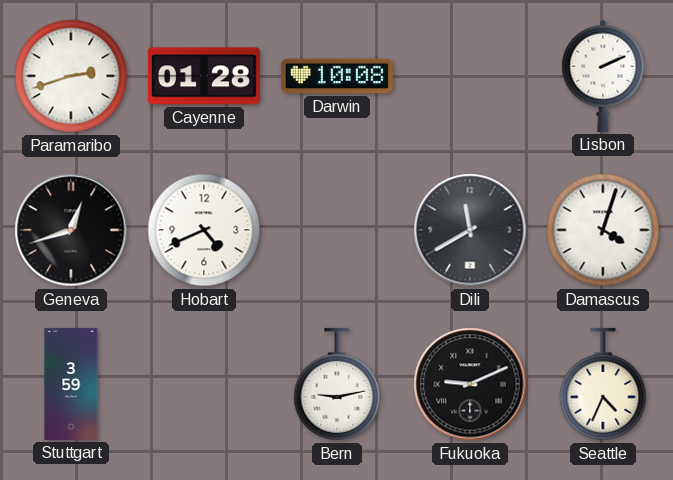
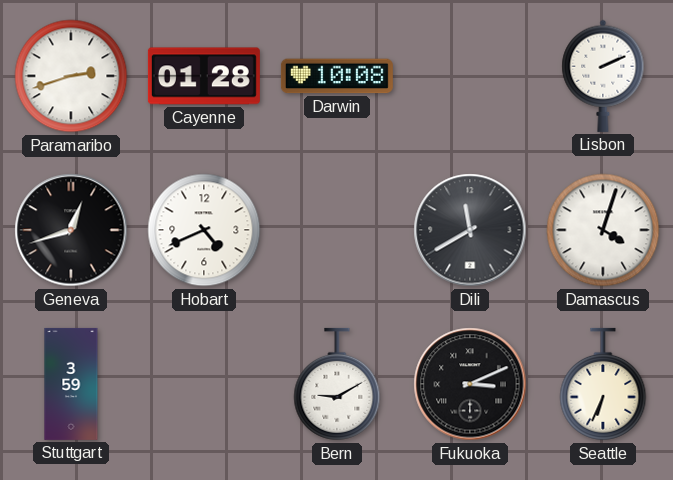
Bern: 9:13 -> 9:10 (337, 384)
Fukuoka: 9:11 -> 3:11 (470, 384)
Seattle: 4:34 -> 6:34 (603, 384)
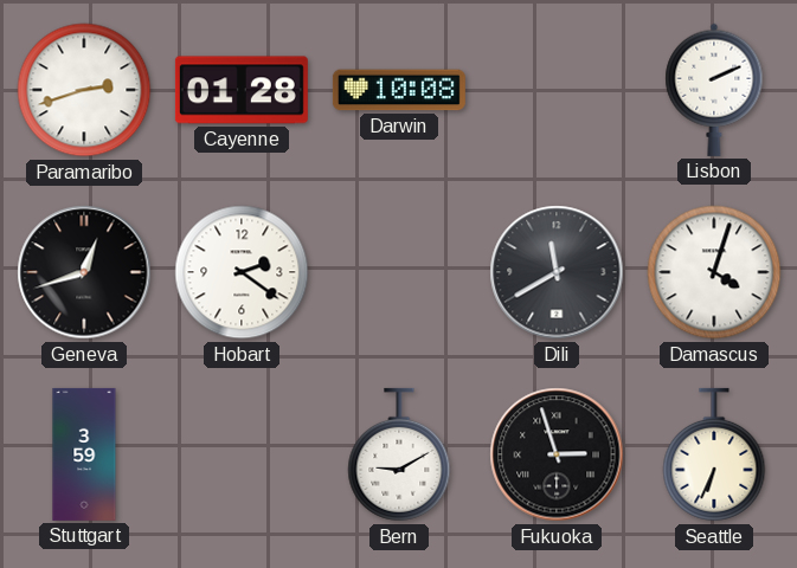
Hobart: 4:41 -> 2:21 (242, 272)
Fukuoka: 3:11 -> 2:57 (557, 454)
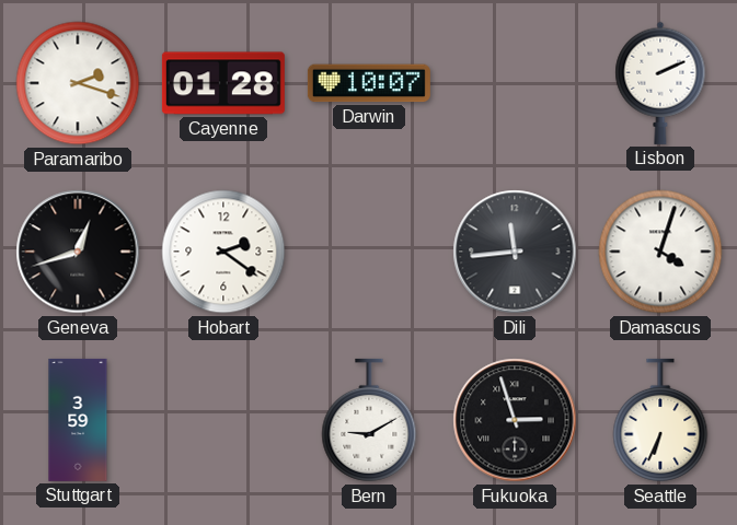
Paramaribo: 2:42 -> 2:18 (78, 83)
Darwin: 10:08 -> 10:07 (369, 83)
Dili: 11:40 -> 11:44 (515, 252)
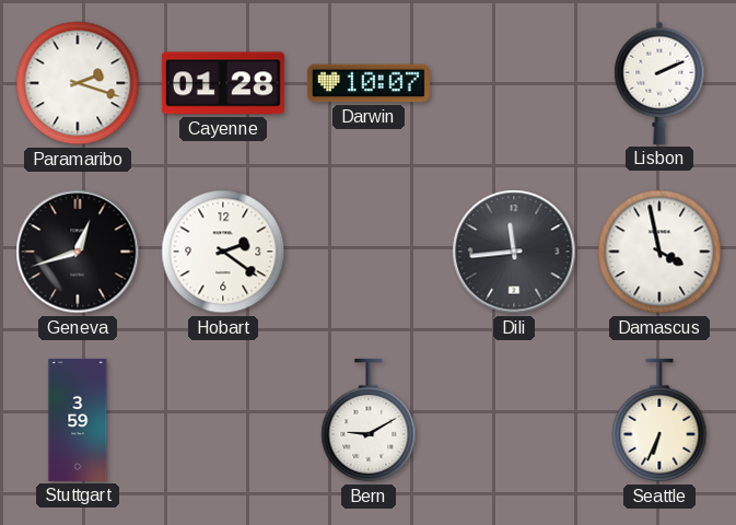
Damascus: 4:03 -> 3:58 (659, 252)
Fukuoka: 2:57 -> none (515, 420)
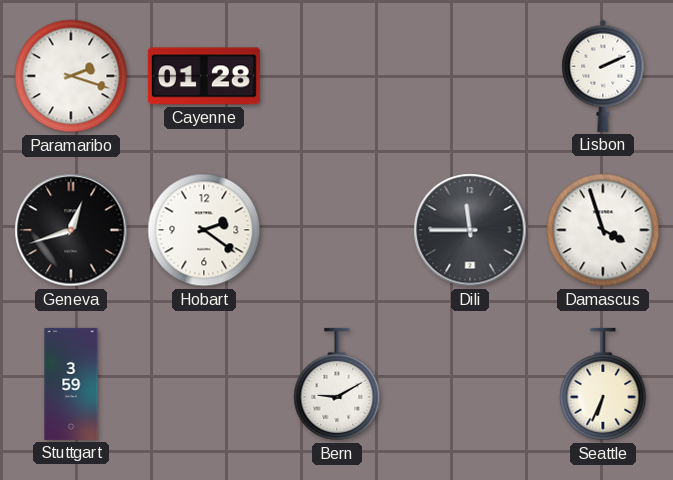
Darwin: 10:07 -> none (369, 83)
Dili: 11:44 -> 11:45 (470, 230)
Damascus: 3:58 -> 3:57 (603, 230)
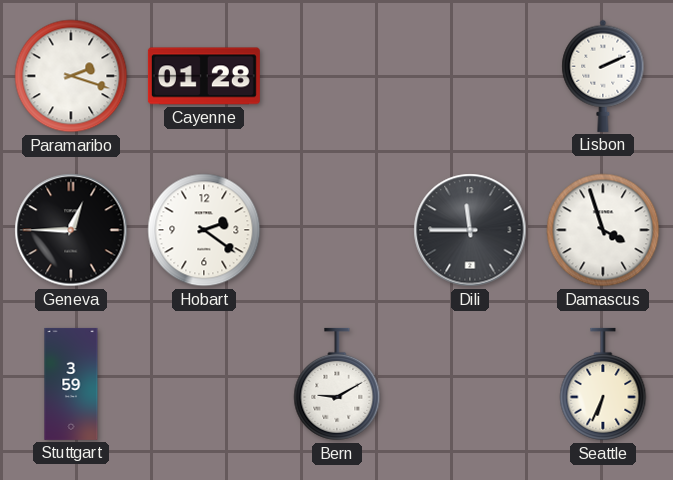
Geneva: 12:42 -> 12:45 (71, 230)
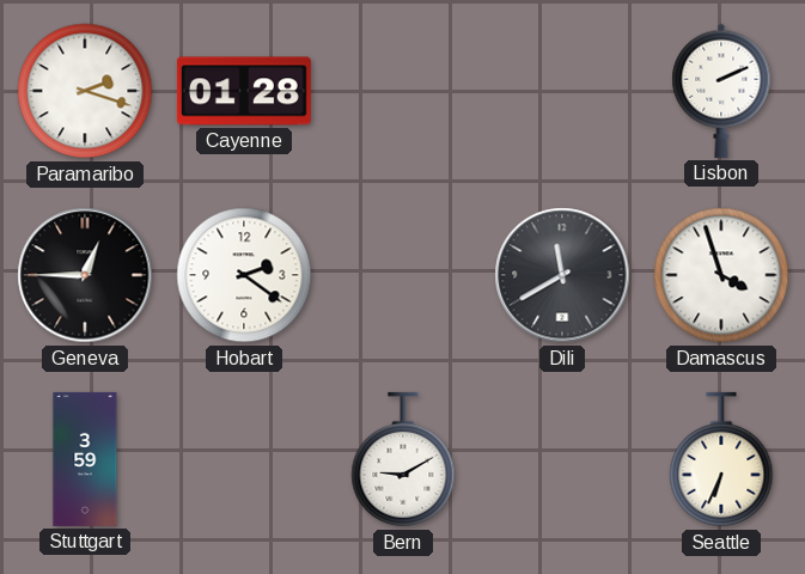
Dili: 11:45 -> 11:40 (562, 275)
